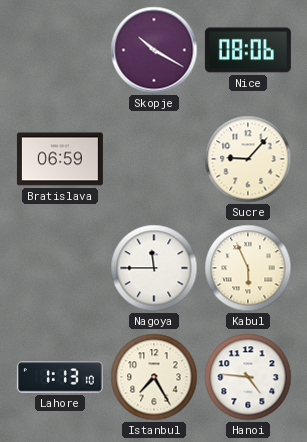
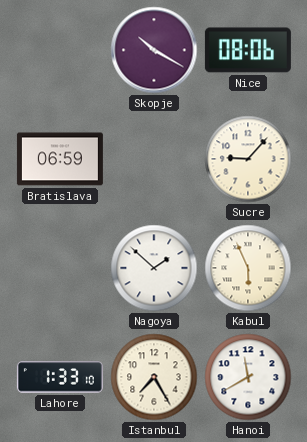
Nagoya: 11:45 -> 1:52 (154, 268)
Lahore: 1:13 -> 1:33 (60, 377)
Hanoi: 4:46 -> 11:40 (248, 377)
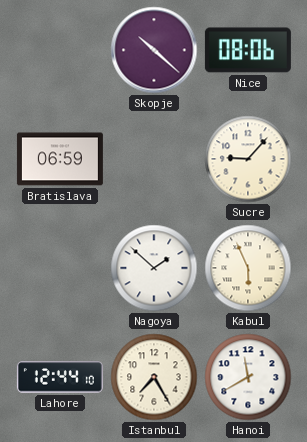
Skopje: 10:20 -> 10:22 (154, 50)
Lahore: 1:33 -> 12:44 (60, 377)
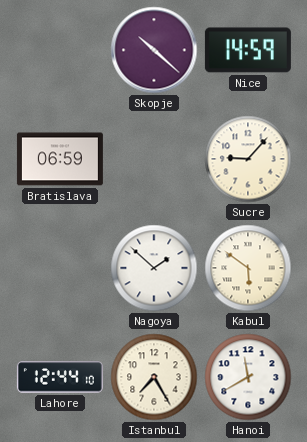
Nice: 08:06 -> 14:59 (248, 50)
Kabul: 5:56 -> 5:51 (248, 268)
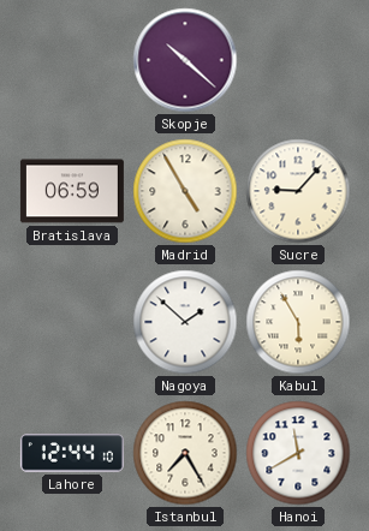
Nice: 14:59 -> none (248, 50)
Madrid: none -> 4:55 (185, 191)
Kabul: 5:51 -> 5:55 (298, 322)
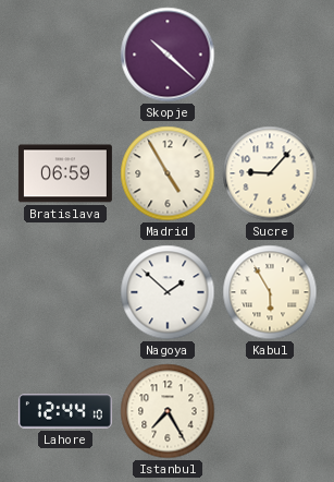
Hanoi: 11:40 -> none (298, 453)
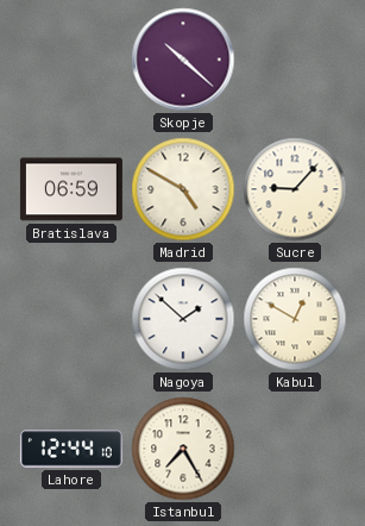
Madrid: 4:55 -> 4:50 (183, 189)
Kabul: 5:55 -> 12:50 (295, 319)
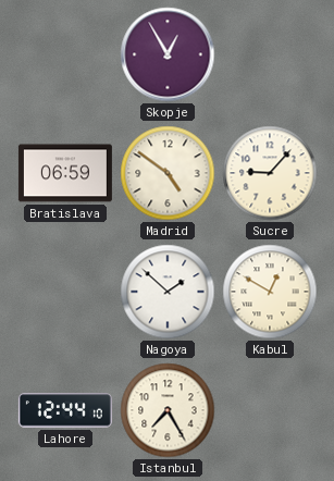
Skopje: 10:22 -> 12:55 (168, 54)
Madrid: 4:50 -> 4:51 (168, 173)
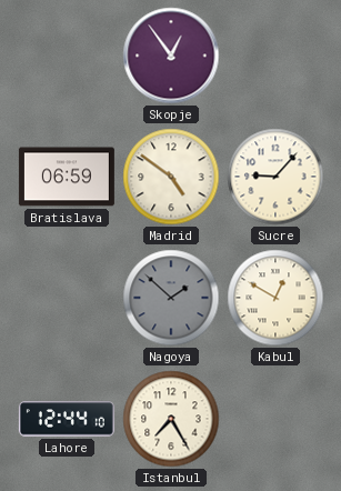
Skopje: 12:55 -> 12:54 (171, 56)
Nagoya dial: white -> grey (171, 298)
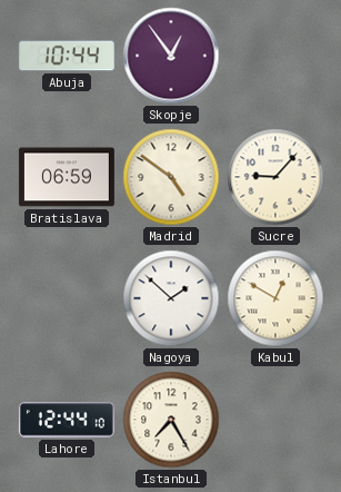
Abuja: none -> 10:44 (67, 56)
Nagoya dial: grey -> white (171, 298)
